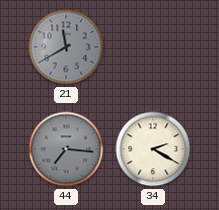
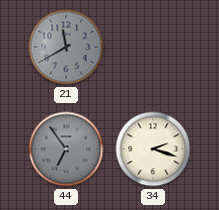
44: 7:16 -> 6:54 (66, 149)
34: 2:20 -> 2:18 (153, 149)
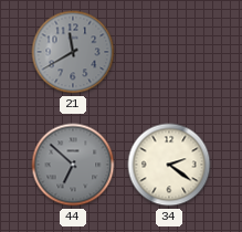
44: 6:54 -> 6:52 (73, 165)
34: 2:18 -> 2:21 (169, 165)
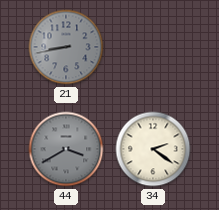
21: 11:40 -> 8:43 (66, 47)
44: 6:52 -> 3:40 (66, 149)
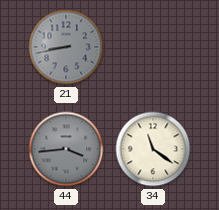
44: 3:40 -> 3:44 (66, 149)
34: 2:21 -> 11:21 (153, 149)
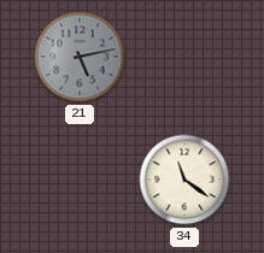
21: 8:43 -> 5:13 (80, 57)
44: 3:44 -> none (66, 149)
